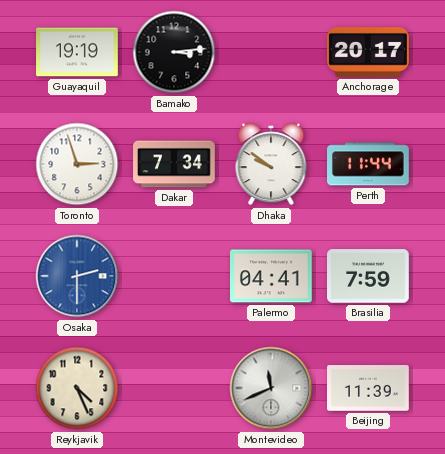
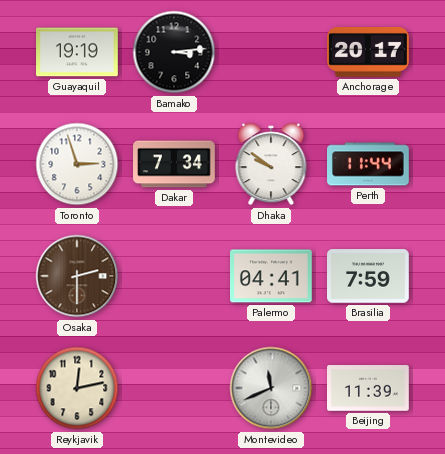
Osaka dial: blue -> brown (77, 276)
Reykjavik: 4:26 -> 12:13 (77, 388)
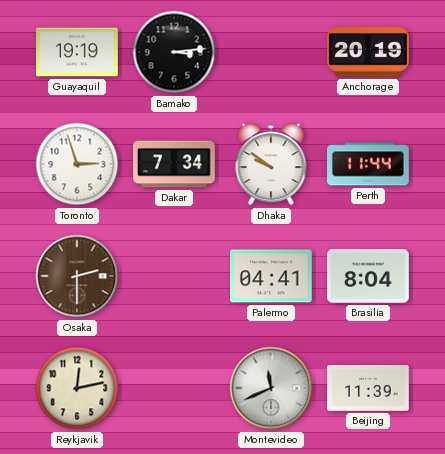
Anchorage: 20:17 -> 20:19 (369, 53)
Brasilia: 7:59 -> 8:04 (368, 276)
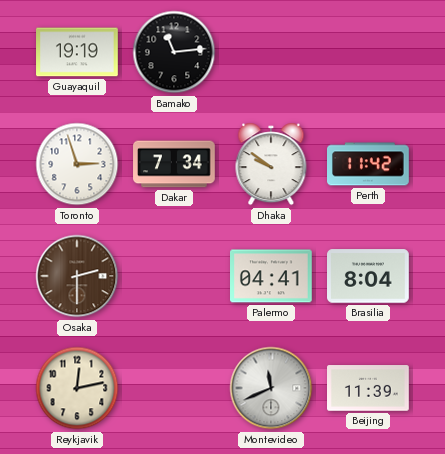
Bamako: 3:14 -> 11:14 (174, 52)
Anchorage: 20:19 -> none (369, 53)
Perth: 11:44 -> 11:42 (369, 164)
